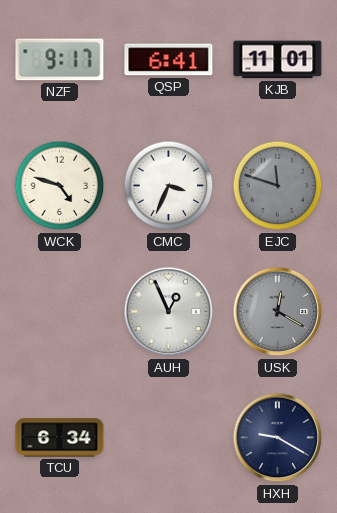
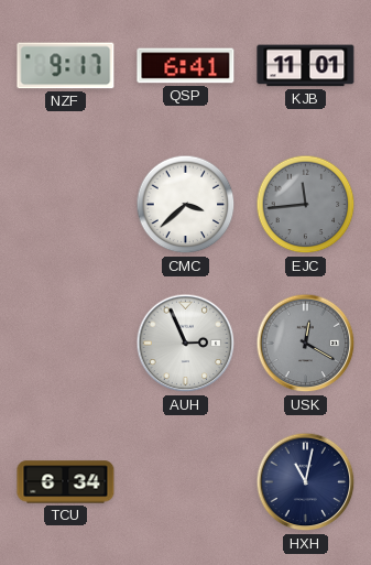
WCK: 4:48 -> none (60, 186)
CMC: 3:34 -> 3:38 (186, 205)
EJC: 11:48 -> 11:44 (306, 205)
AUH: 12:56 -> 2:56 (186, 344)
HXH: 9:20 -> 11:02 (306, 482)
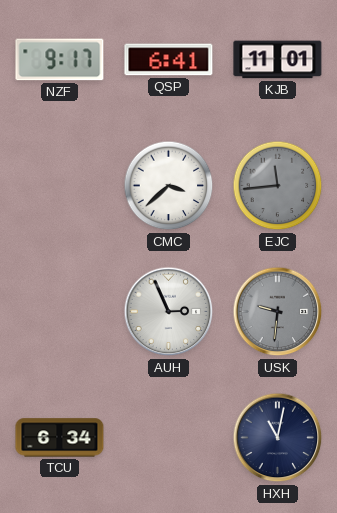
USK: 12:20 -> 9:31 (278, 312)
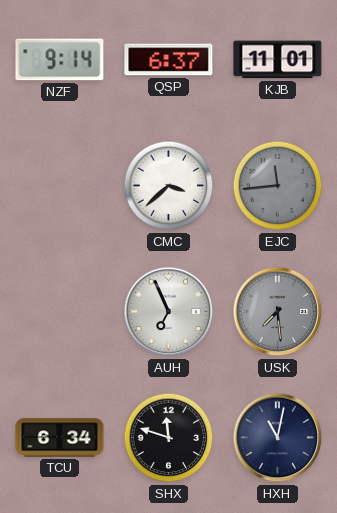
NZF: 9:17 -> 9:14 (60, 60)
QSP: 6:41 -> 6:37 (169, 60)
AUH: 2:56 -> 6:56 (169, 312)
USK: 9:31 -> 7:29 (278, 312)
SHX: none -> 11:48 (169, 438)
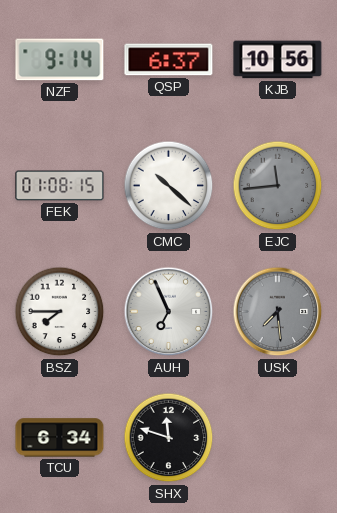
KJB: 11:01 -> 10:56 (278, 60)
FEK: none -> 01:08 (60, 186)
CMC: 3:38 -> 10:22 (169, 186)
BSZ: none -> 7:45 (60, 312)
HXH: 11:02 -> none (278, 438)
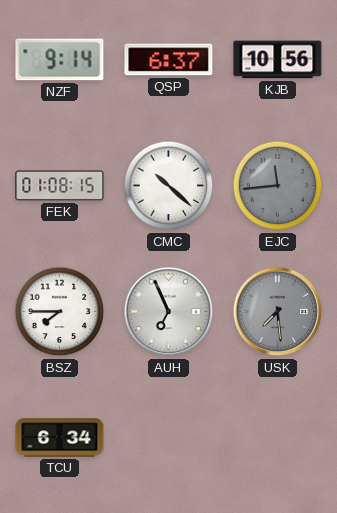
SHX: 11:48 -> none (169, 438)
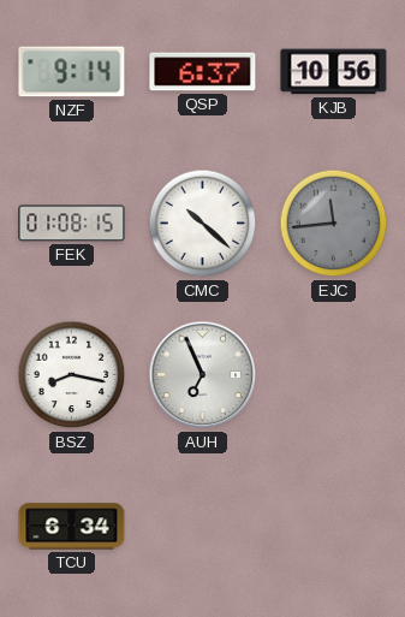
BSZ: 7:45 -> 8:17 (72, 375)
USK: 7:29 -> none (278, 312)
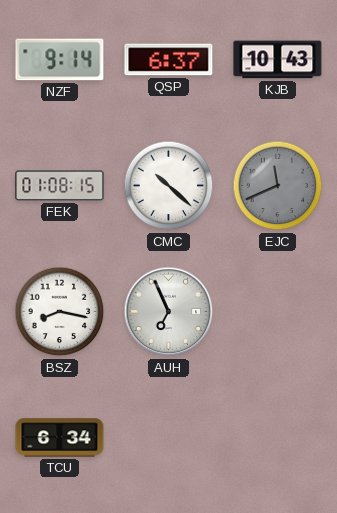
KJB: 10:56 -> 10:43 (278, 60)
EJC: 11:44 -> 11:41 (278, 186)
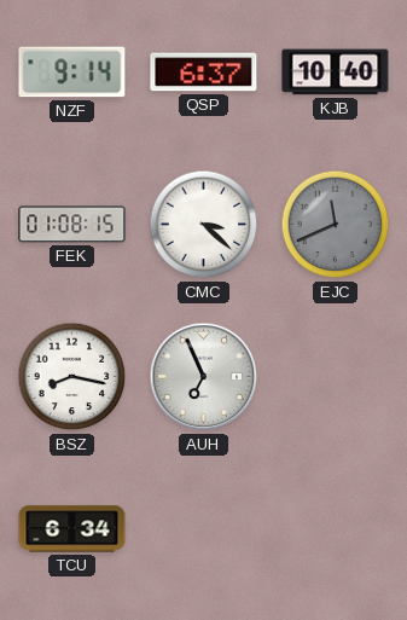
KJB: 10:43 -> 10:40 (336, 73)
CMC: 10:22 -> 3:22 (204, 225)
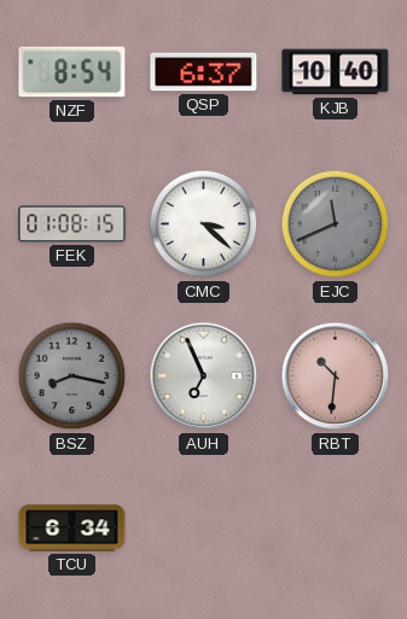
NZF: 9:14 -> 8:54 (72, 72)
BSZ dial: white -> grey (72, 376)
RBT: none -> 10:31 (336, 376)
